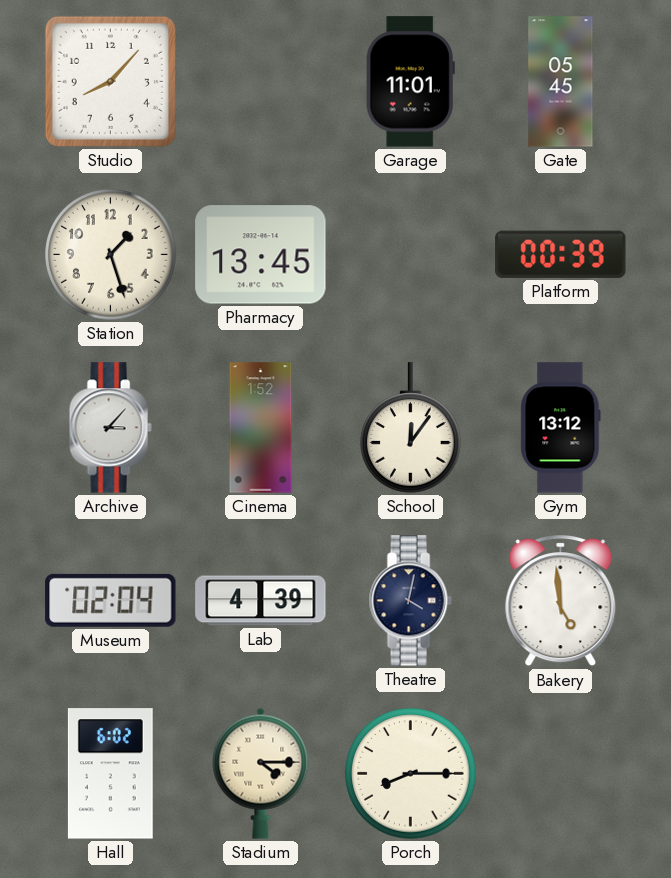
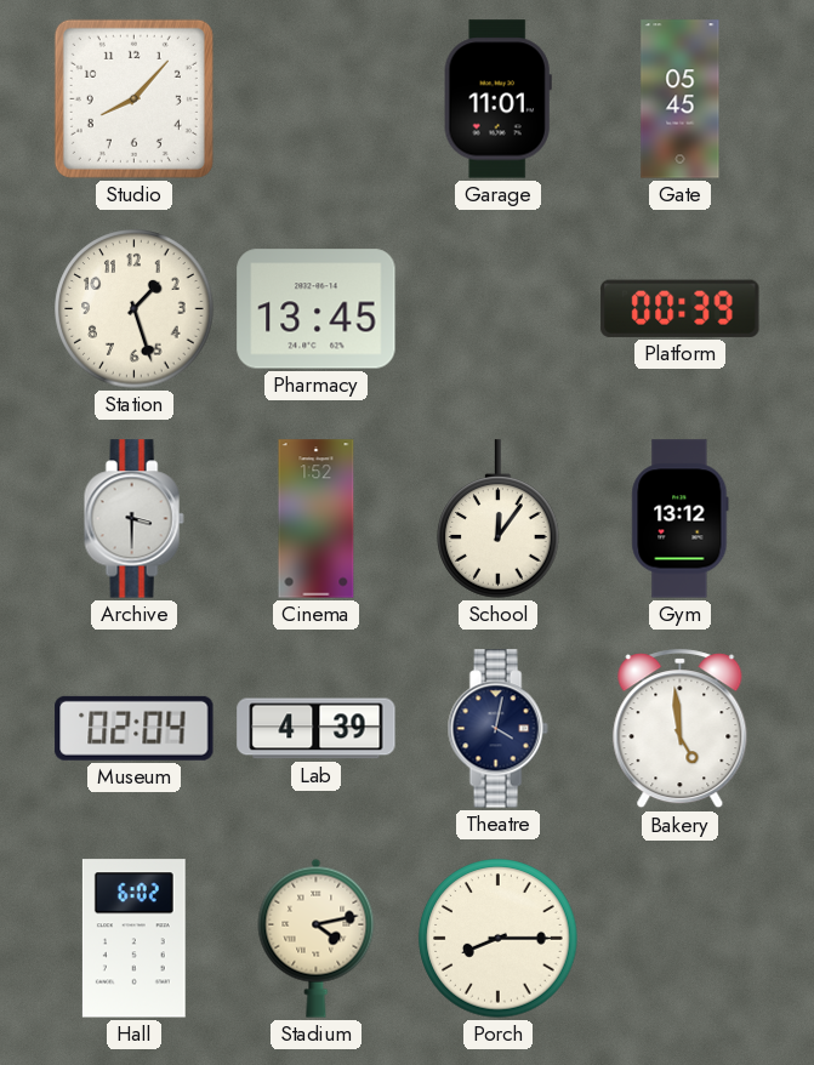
Archive: 3:07 -> 3:30 (133, 519)
Stadium: 4:15 -> 4:13 (317, 938)
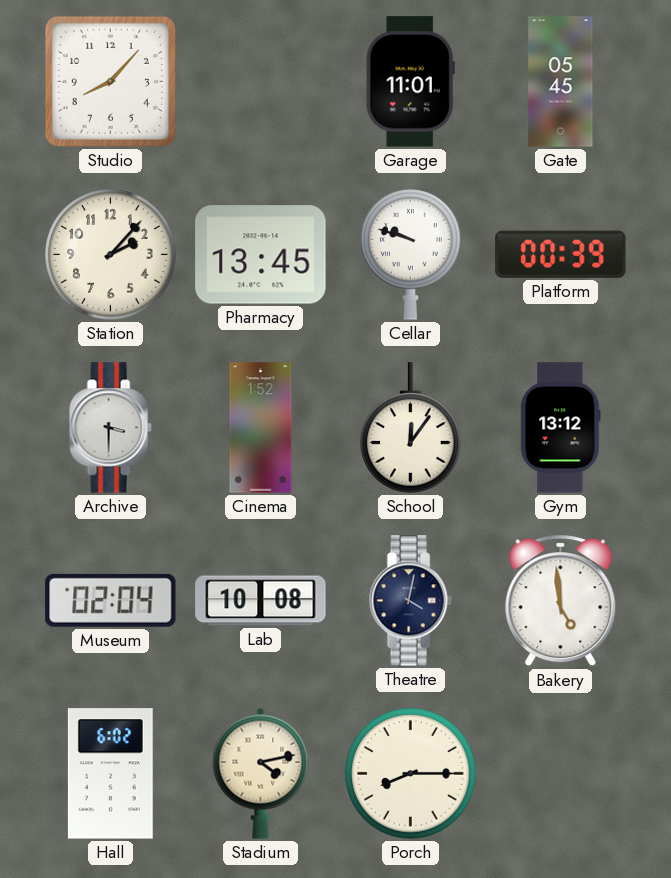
Station: 1:27 -> 2:07 (111, 255)
Cellar: none -> 9:48 (411, 255)
Lab: 4:39 -> 10:08 (261, 601)
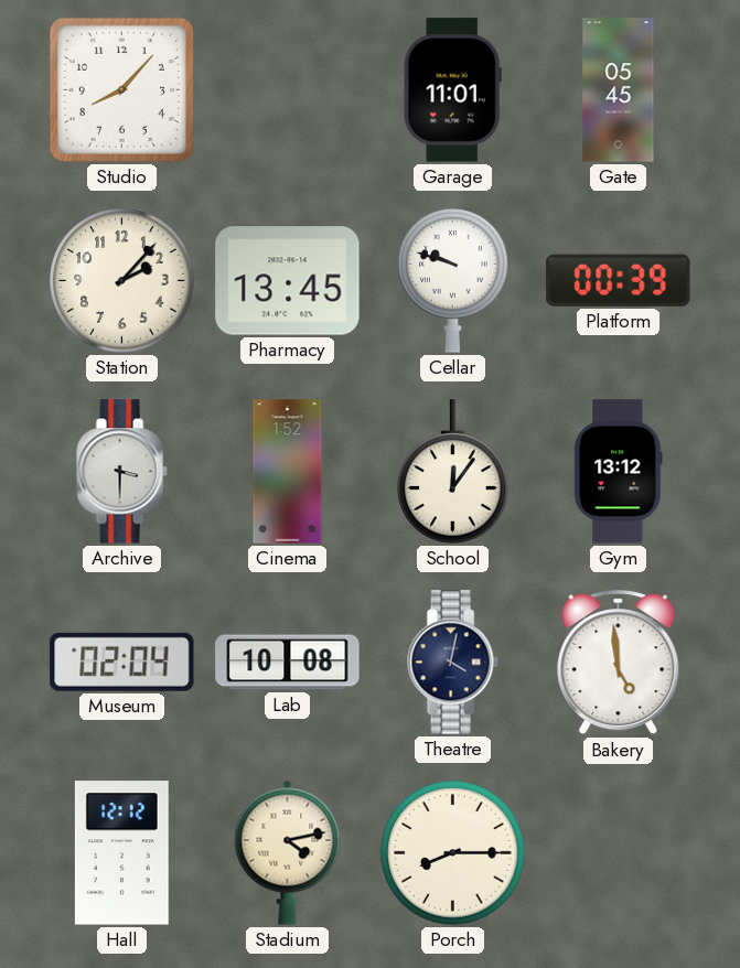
Hall: 6:02 -> 12:12 (121, 853)
